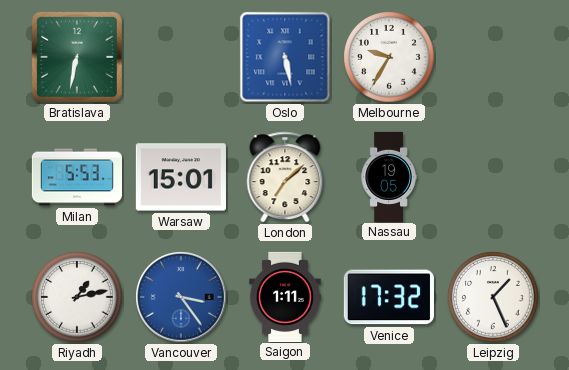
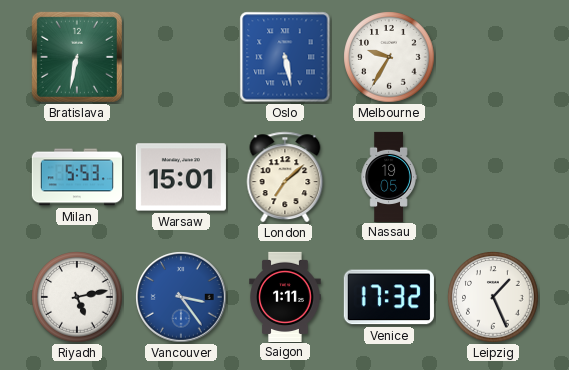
Riyadh: 1:13 -> 5:13 (77, 297)
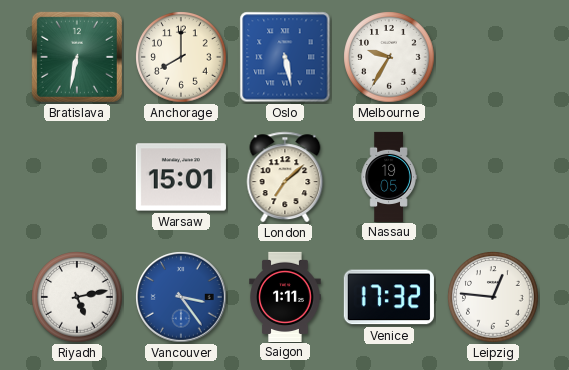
Anchorage: none -> 8:00 (181, 57)
Milan: 5:53 -> none (77, 177)
Leipzig: 1:26 -> 12:46 (493, 297)
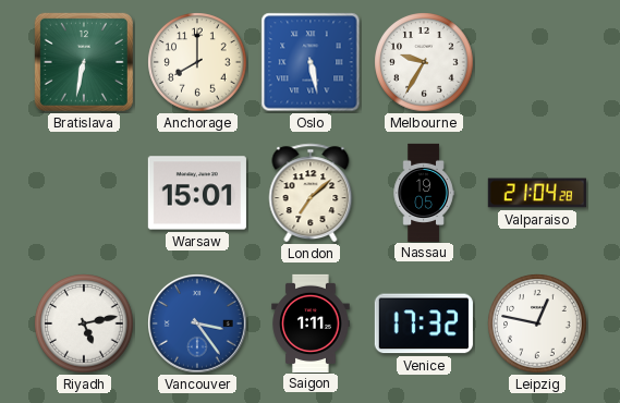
Valparaiso: none -> 21:04 (537, 193)
Leipzig: 12:46 -> 12:47 (537, 323)
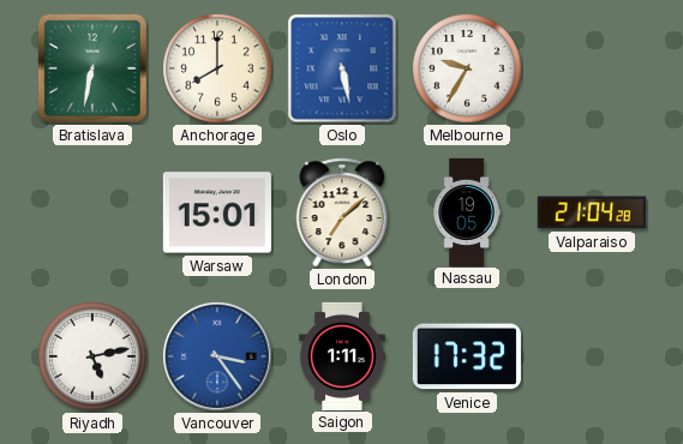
Leipzig: 12:47 -> none (537, 323)
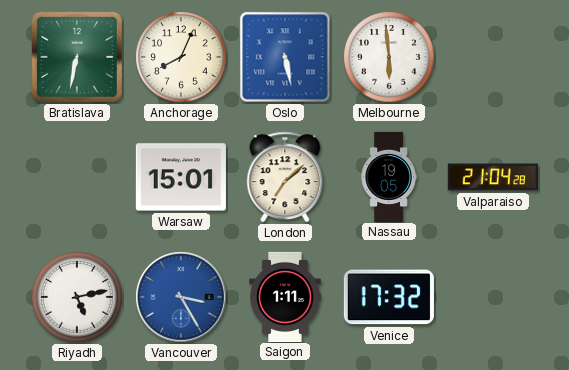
Anchorage: 8:00 -> 8:04 (181, 57)
Melbourne: 9:35 -> 5:59 (389, 57)
Vancouver: 3:24 -> 3:25 (181, 297)
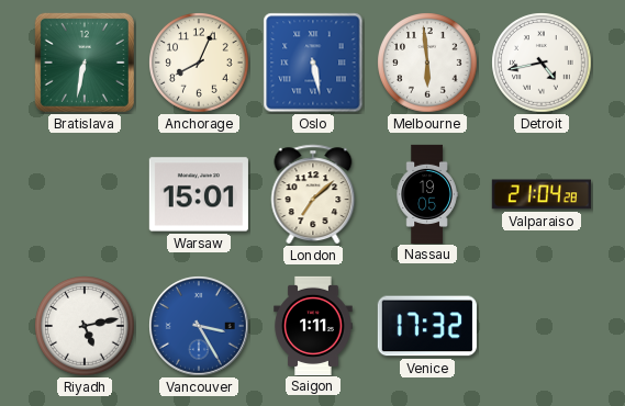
Detroit: none -> 4:43 (542, 63)
